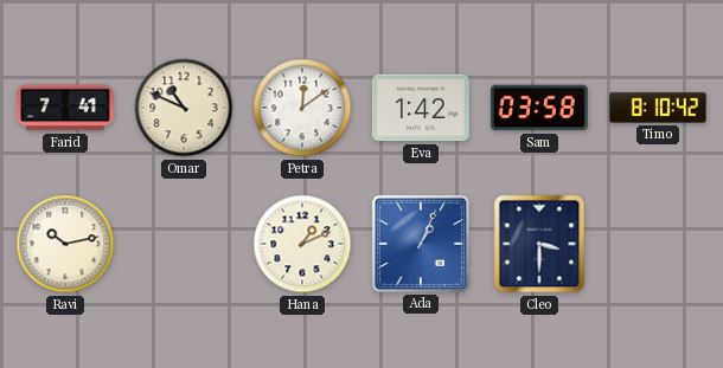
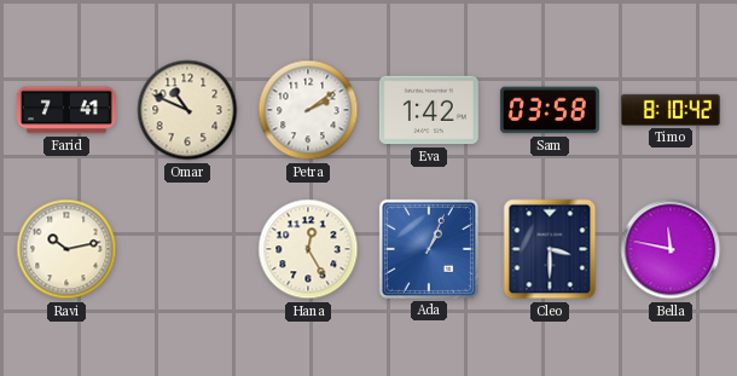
Petra: 12:09 -> 2:09 (308, 110)
Hana: 1:11 -> 12:25 (308, 249)
Bella: none -> 11:47 (671, 249)
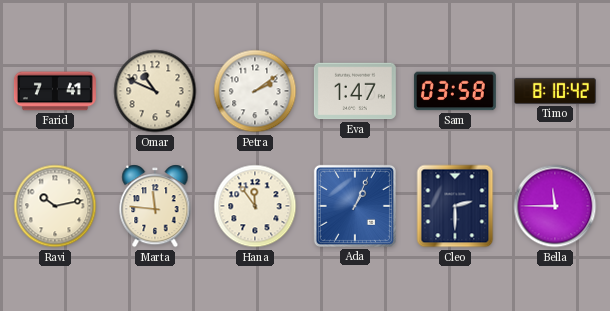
Eva: 1:42 -> 1:47 (355, 91)
Marta: none -> 11:46 (155, 206)
Hana: 12:25 -> 11:54 (255, 206)
Cleo: 3:30 -> 2:30 (455, 206)
Bella: 11:47 -> 11:45 (555, 206)
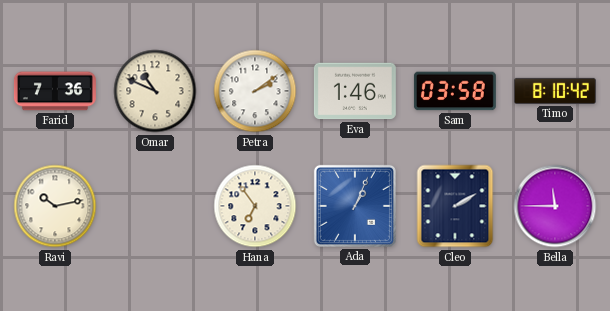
Farid: 7:41 -> 7:36 (55, 91)
Eva: 1:47 -> 1:46 (355, 91)
Marta: 11:46 -> none (155, 206)
Hana: 11:54 -> 6:54 (255, 206)
Cleo: 2:30 -> 2:10 (455, 206)
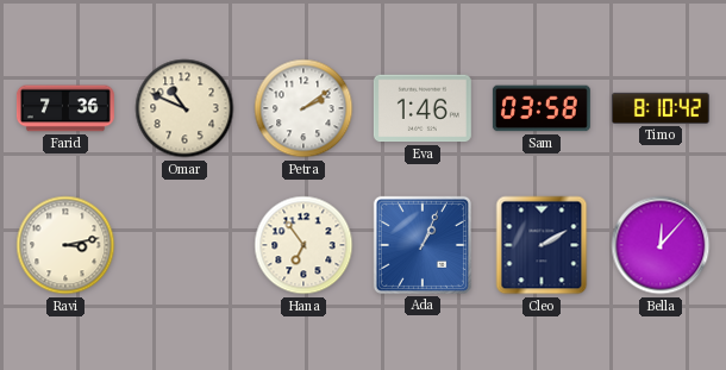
Ravi: 10:13 -> 3:13 (65, 245)
Bella: 11:45 -> 12:07 (661, 245)
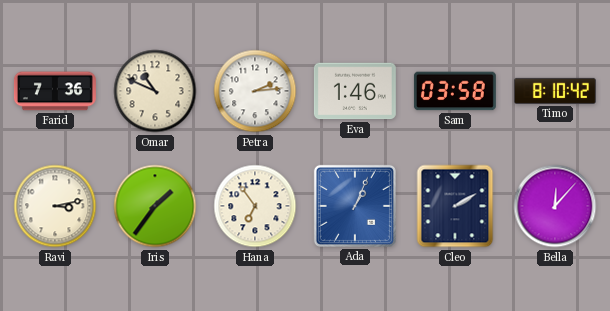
Petra: 2:09 -> 2:14 (255, 91)
Iris: none -> 1:36 (155, 206)
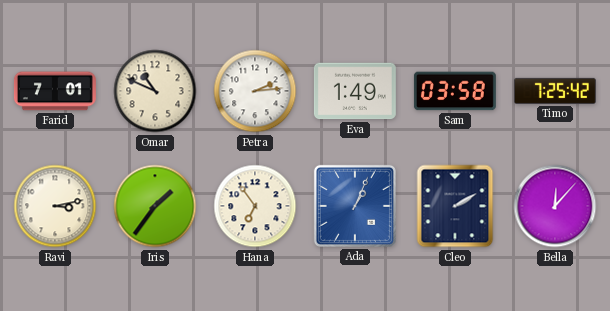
Farid: 7:36 -> 7:01 (55, 91)
Eva: 1:46 -> 1:49 (355, 91)
Timo: 8:10 -> 7:25 (555, 91)
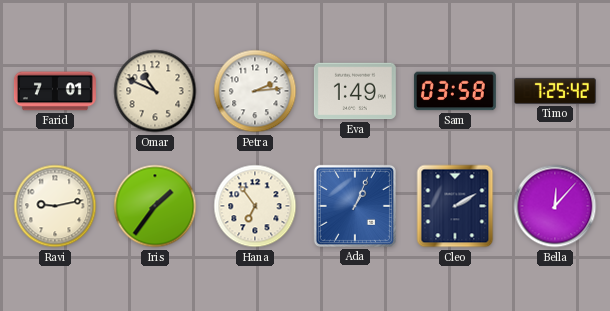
Ravi: 3:13 -> 9:13 (55, 206)
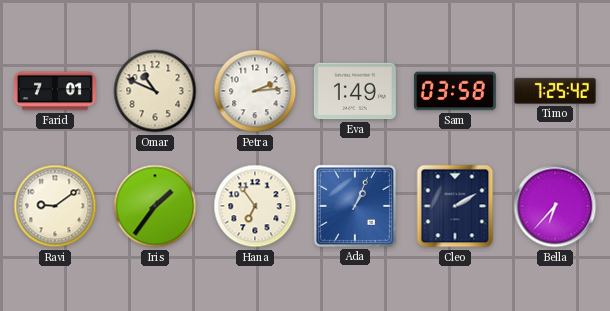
Ravi: 9:13 -> 9:09 (55, 206)
Bella: 12:07 -> 6:37 (555, 206)
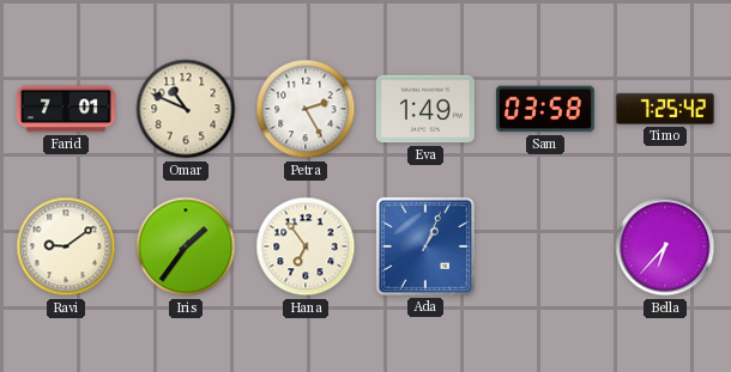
Petra: 2:14 -> 2:25 (306, 109)
Cleo: 2:10 -> none (455, 206)
